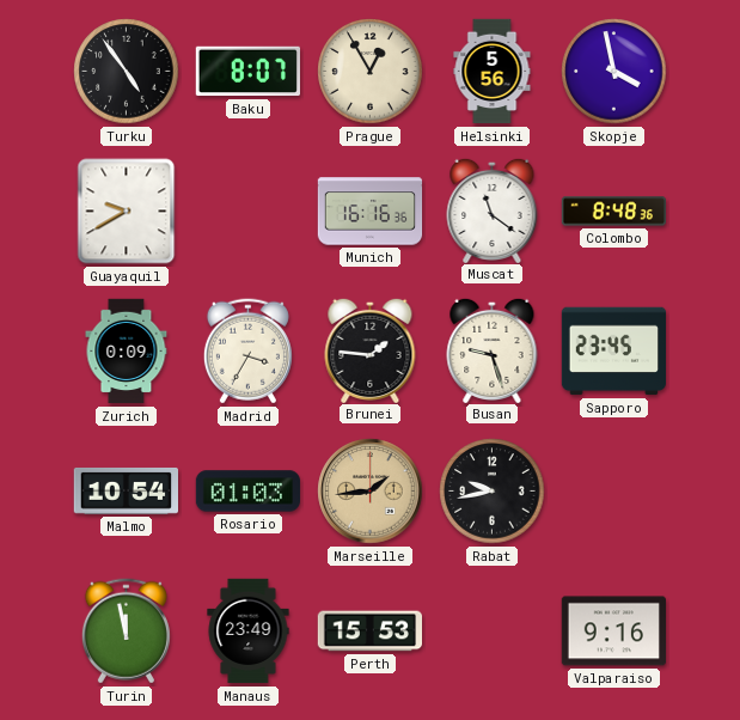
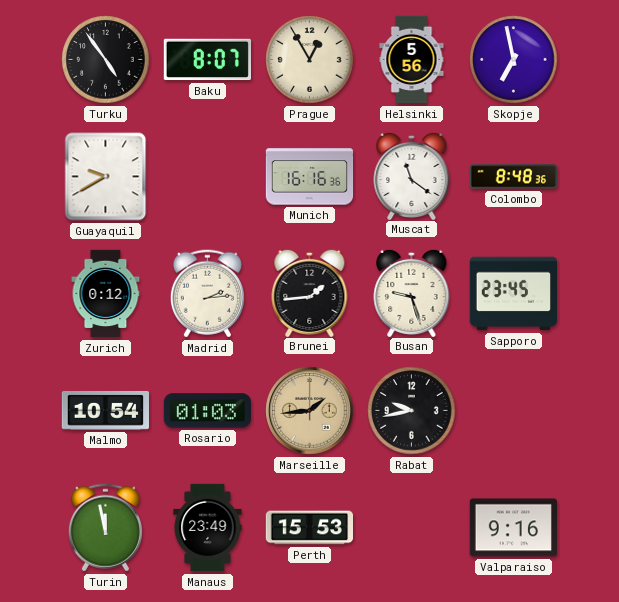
Skopje: 3:58 -> 6:58 (514, 60)
Zurich: 0:09 -> 0:12 (106, 294)
Madrid: 3:35 -> 2:14 (207, 294)
Brunei: 1:46 -> 1:44 (310, 292)
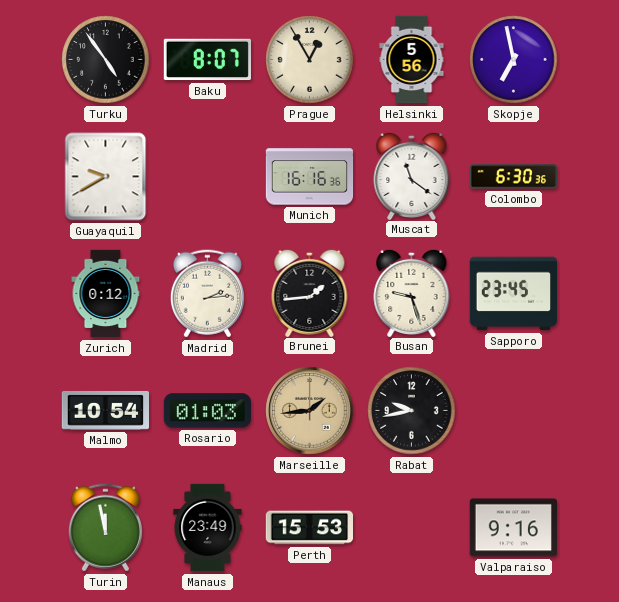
Colombo: 8:48 -> 6:30 (513, 177)
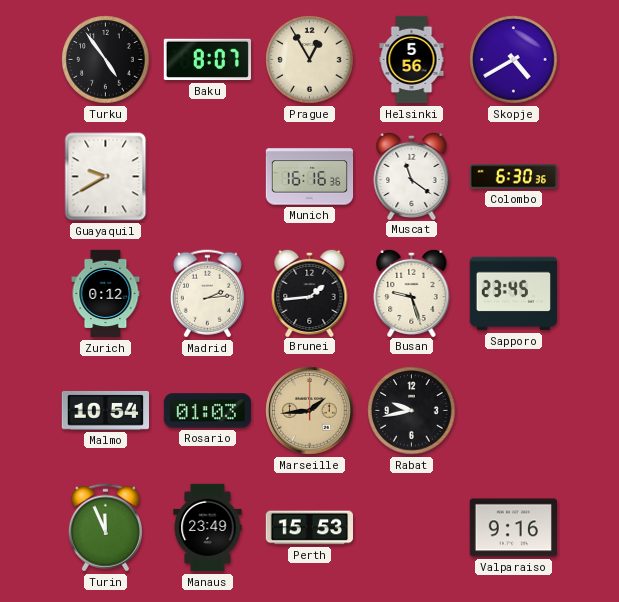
Skopje: 6:58 -> 4:40 (514, 60)
Turin: 11:58 -> 11:56 (105, 528)
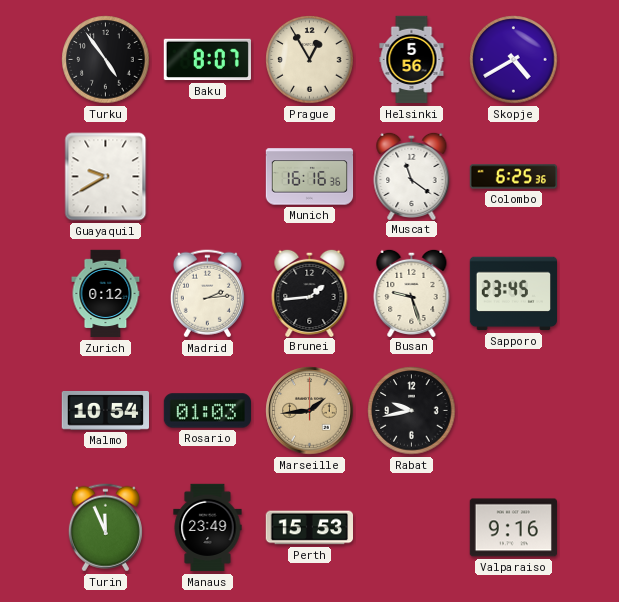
Colombo: 6:30 -> 6:25 (513, 177)
